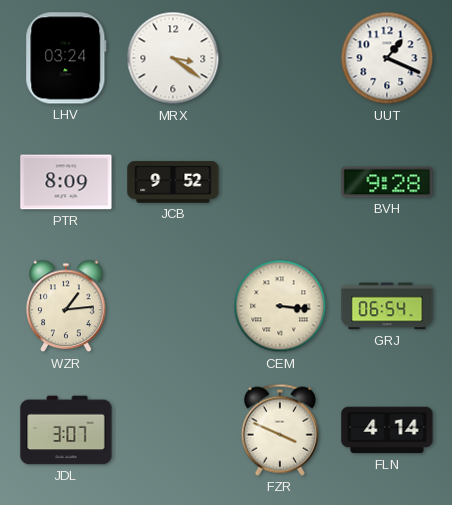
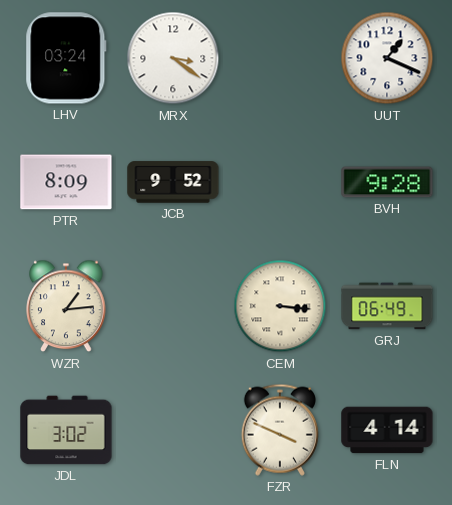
GRJ: 06:54 -> 06:49 (387, 306)
JDL: 3:07 -> 3:02 (66, 430)
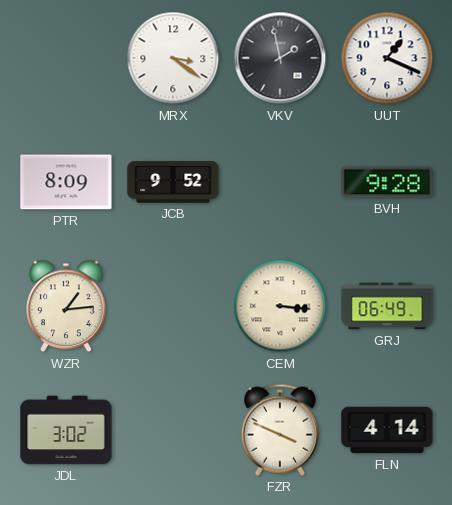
LHV: 03:24 -> none (66, 58)
VKV: none -> 1:58 (280, 58)
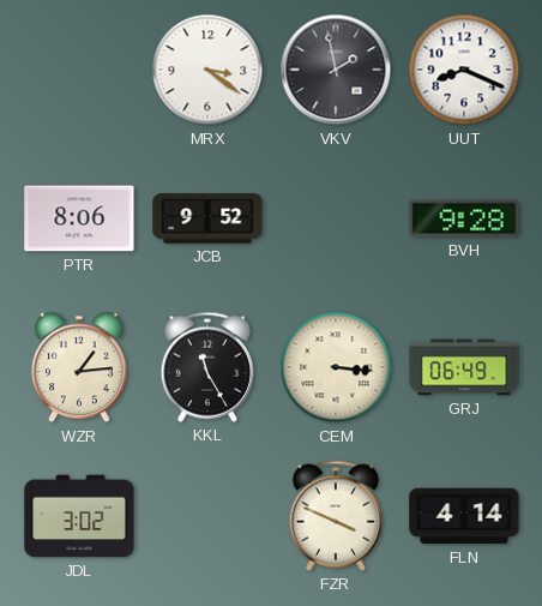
UUT: 1:19 -> 8:19 (464, 70)
PTR: 8:09 -> 8:06 (79, 218)
KKL: none -> 11:25 (207, 367)
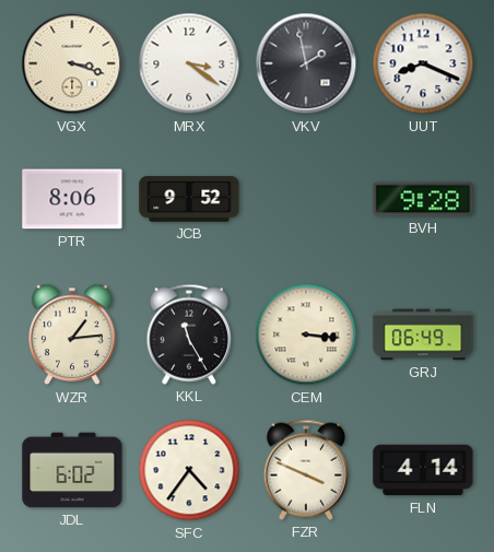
VGX: none -> 3:18 (72, 63)
JDL: 3:02 -> 6:02 (72, 470)
SFC: none -> 4:36 (189, 470)
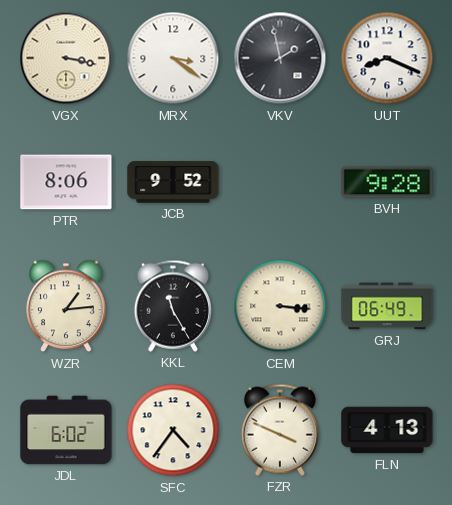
VGX: 3:18 -> 3:17 (66, 58)
FLN: 4:14 -> 4:13 (387, 430)
